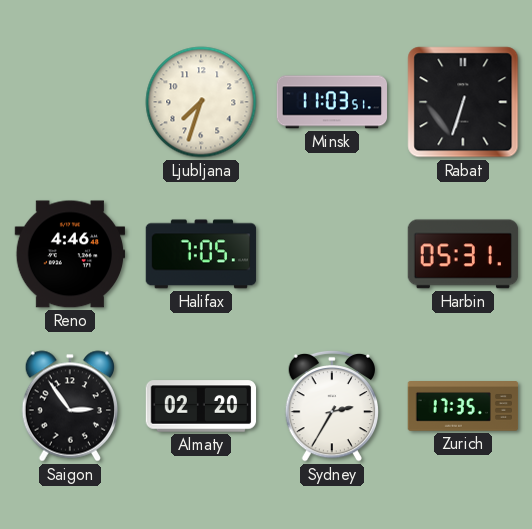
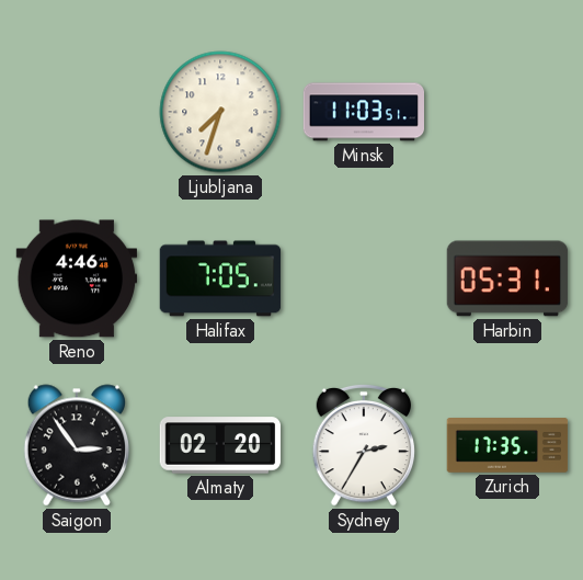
Rabat: 6:33 -> none (463, 102)
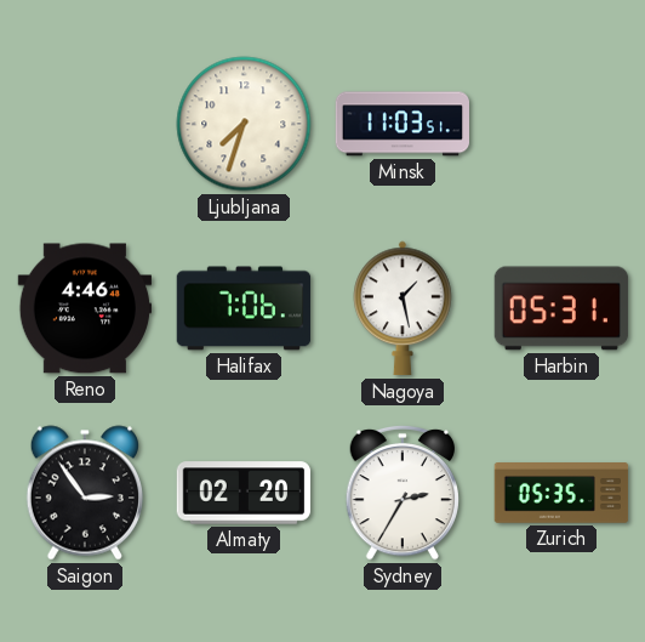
Halifax: 7:05 -> 7:06 (244, 308)
Nagoya: none -> 1:28 (403, 308)
Zurich: 17:35 -> 05:35 (561, 494)
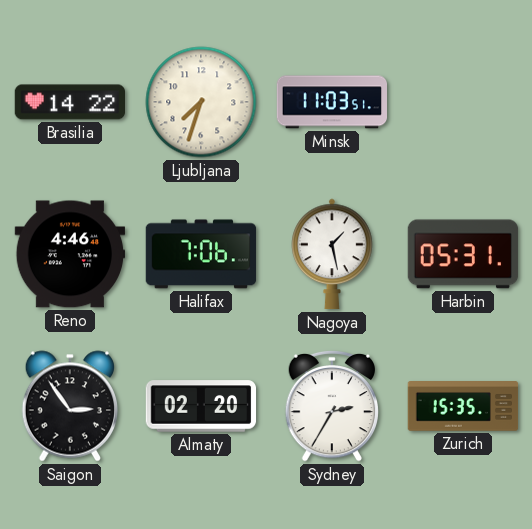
Brasilia: none -> 14:22 (69, 102)
Zurich: 05:35 -> 15:35 (463, 407)
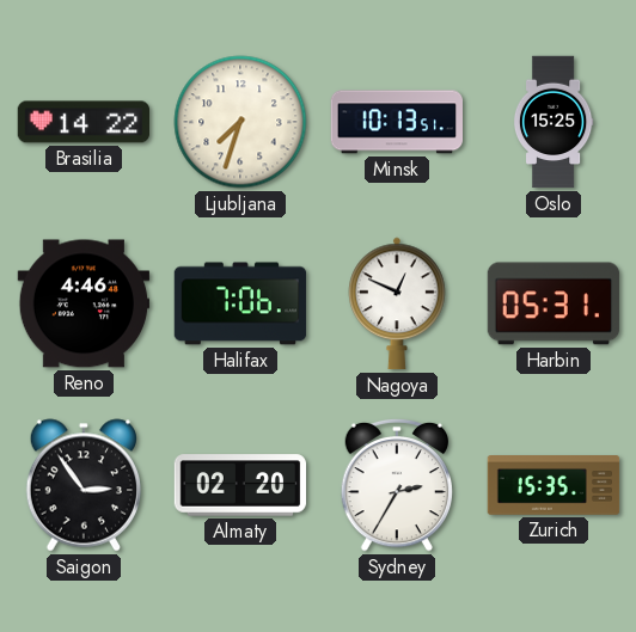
Minsk: 11:03 -> 10:13 (396, 122)
Oslo: none -> 15:25 (554, 122)
Nagoya: 1:28 -> 12:49 (397, 303)
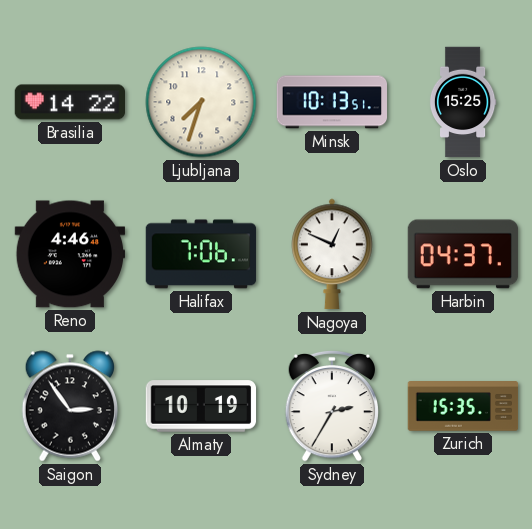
Harbin: 05:31 -> 04:37 (463, 254)
Almaty: 02:20 -> 10:19 (201, 406)
